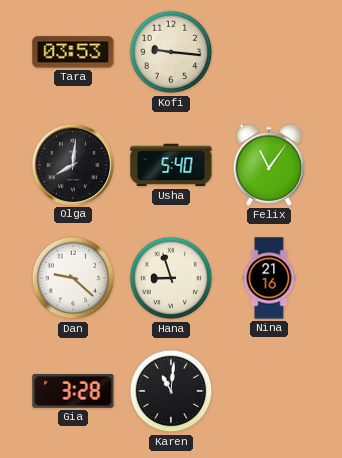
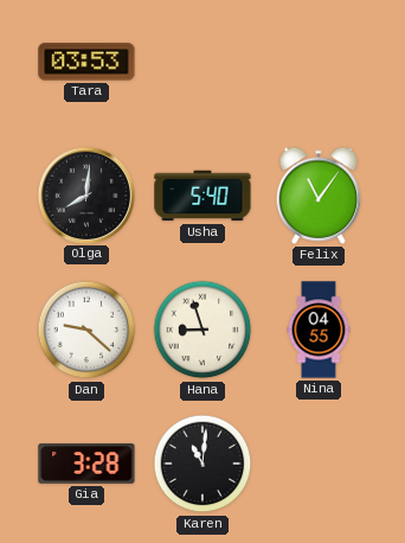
Kofi: 9:16 -> none (171, 52)
Nina: 21:16 -> 04:55 (319, 330)
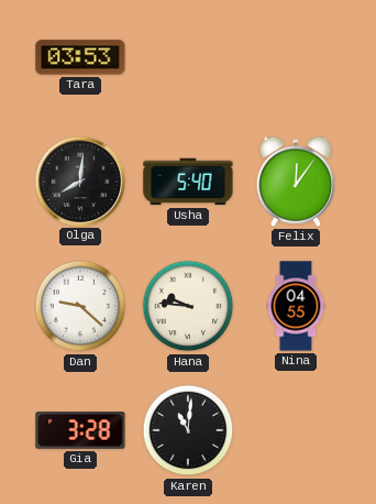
Felix: 11:06 -> 12:06 (296, 182)
Hana: 8:57 -> 9:46 (188, 306)
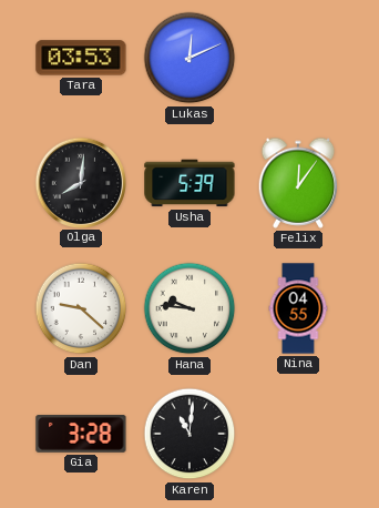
Lukas: none -> 12:11 (189, 58)
Usha: 5:40 -> 5:39 (189, 183)
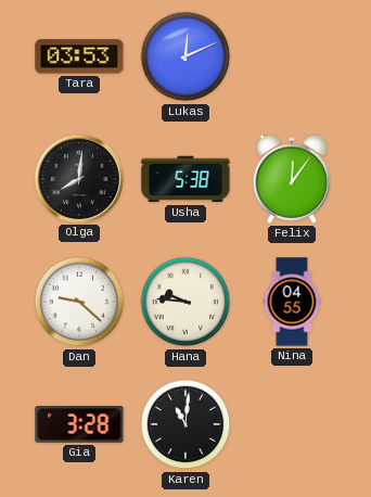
Usha: 5:39 -> 5:38 (185, 179)
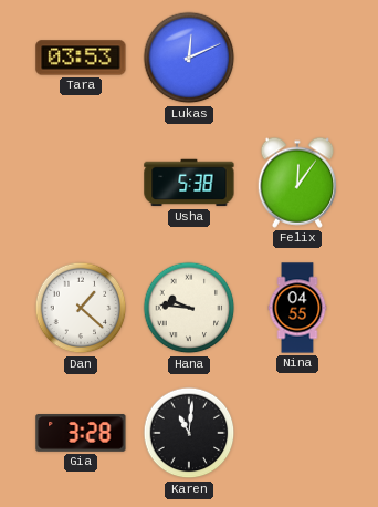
Olga: 8:01 -> none (78, 178)
Dan: 9:22 -> 1:22 (81, 308)
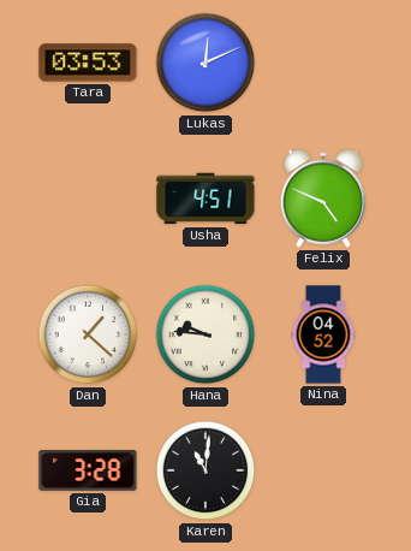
Usha: 5:38 -> 4:51 (205, 199)
Felix: 12:06 -> 4:49 (323, 199)
Nina: 04:55 -> 04:52 (323, 334)
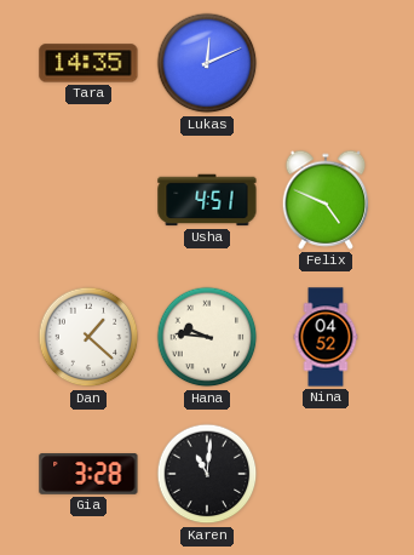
Tara: 03:53 -> 14:35 (88, 63)
